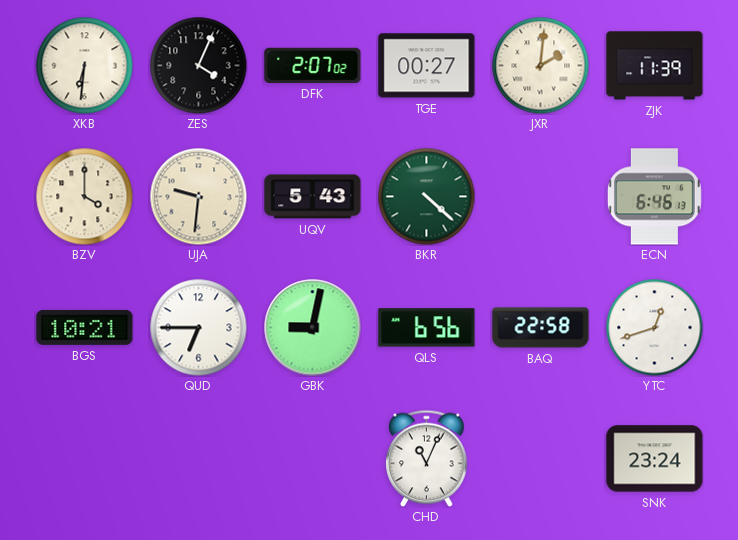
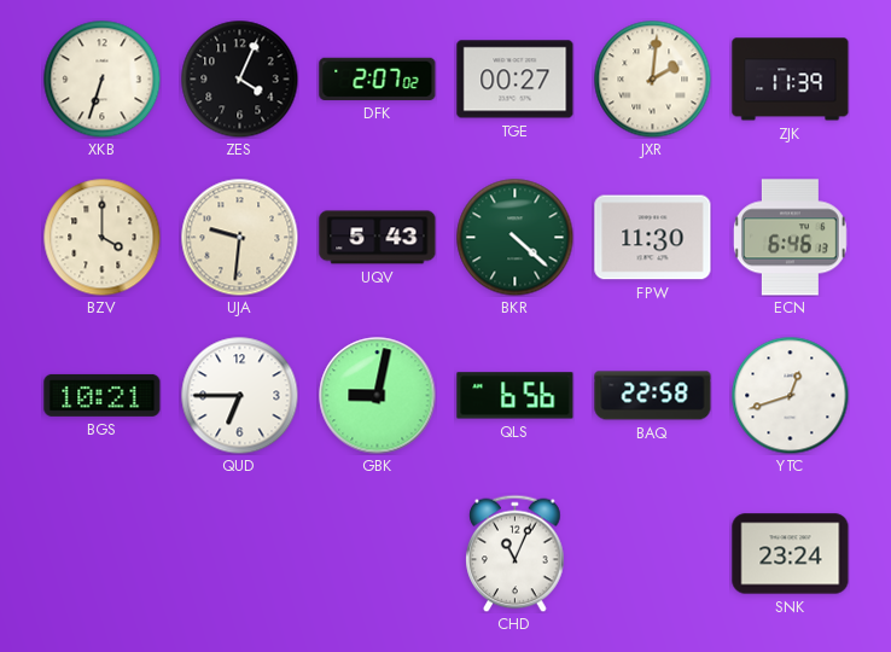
XKB: 6:31 -> 6:33 (101, 78)
FPW: none -> 11:30 (653, 238)
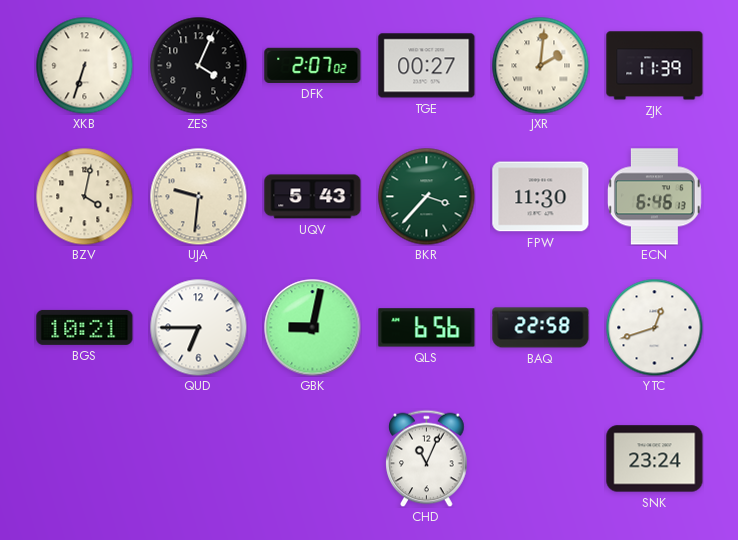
BZV: 4:00 -> 4:02 (84, 196)
BKR: 4:22 -> 3:37 (426, 196)
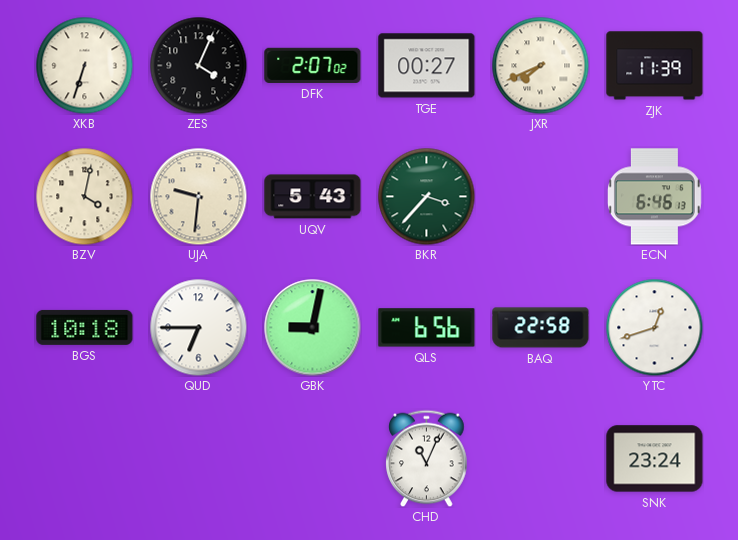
JXR: 2:01 -> 7:41 (540, 65)
FPW: 11:30 -> none (541, 197)
BGS: 10:21 -> 10:18 (85, 327)
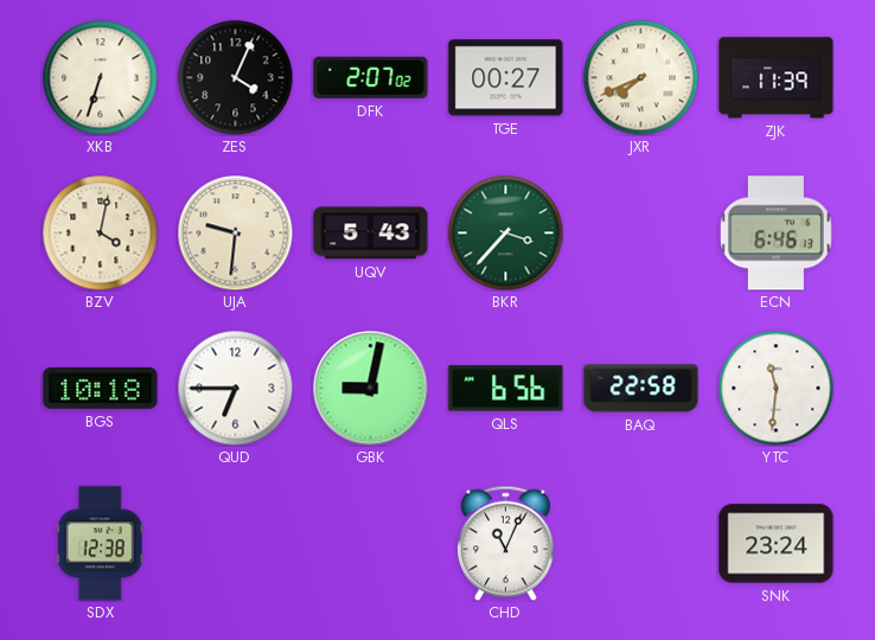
YTC: 12:42 -> 11:31 (775, 388)
SDX: none -> 12:38 (100, 544)
